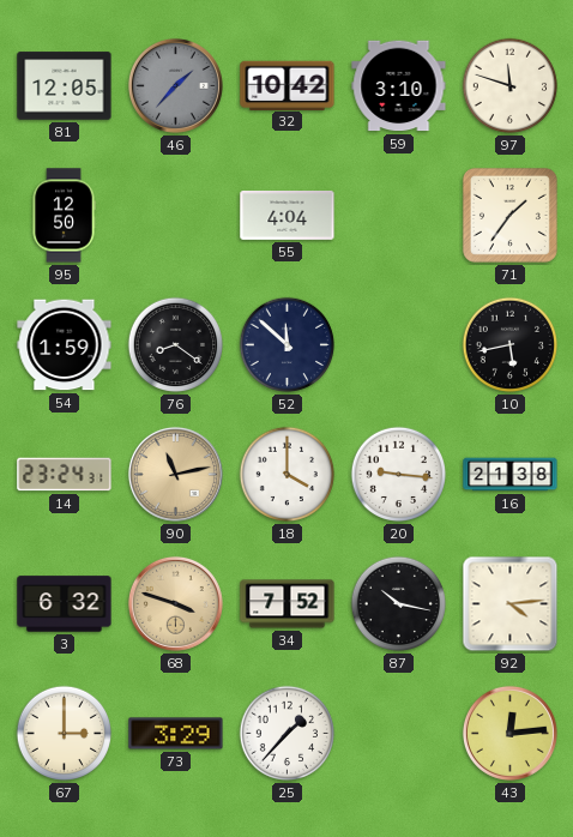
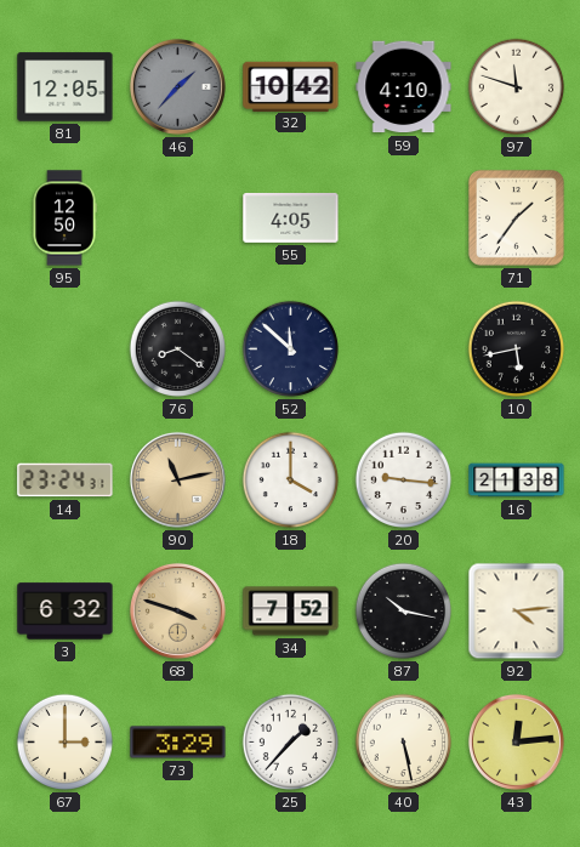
59: 3:10 -> 4:10 (404, 87)
55: 4:04 -> 4:05 (291, 217)
54: 1:59 -> none (65, 345)
40: none -> 5:28 (404, 743)
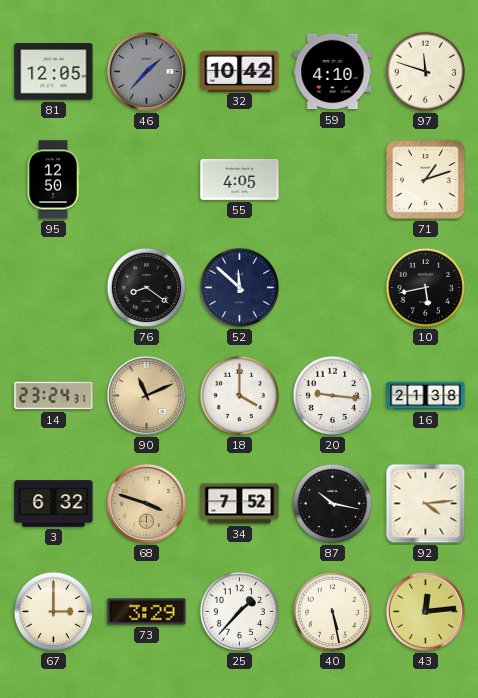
71: 1:36 -> 1:12 (425, 179)
90: 11:13 -> 11:11 (146, 395)
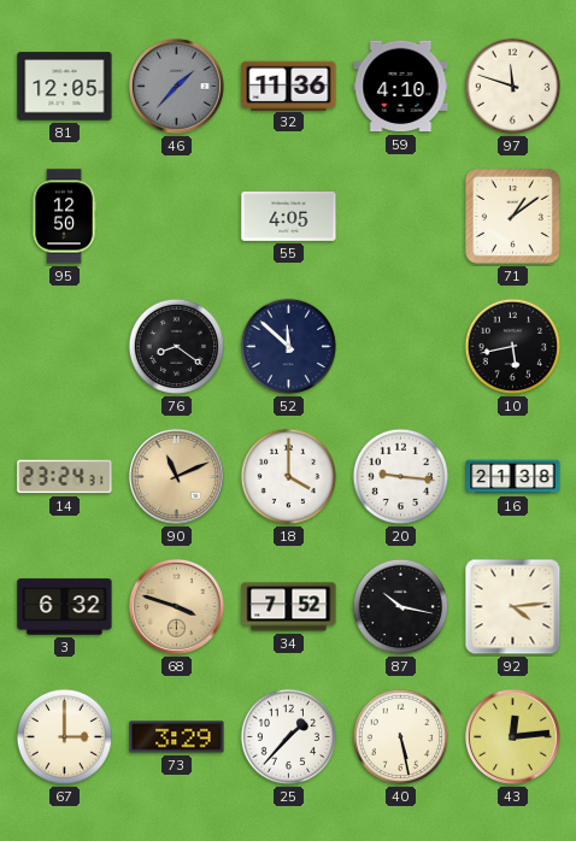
32: 10:42 -> 11:36 (289, 86)
71: 1:12 -> 1:09 (512, 216)
